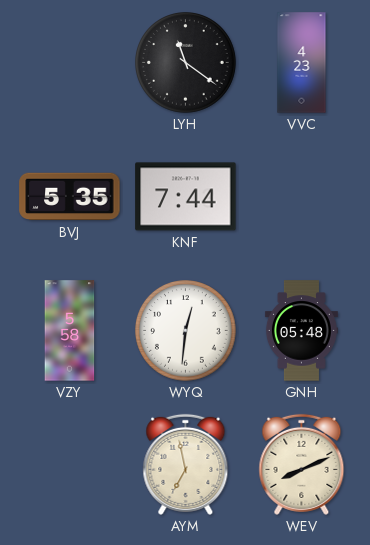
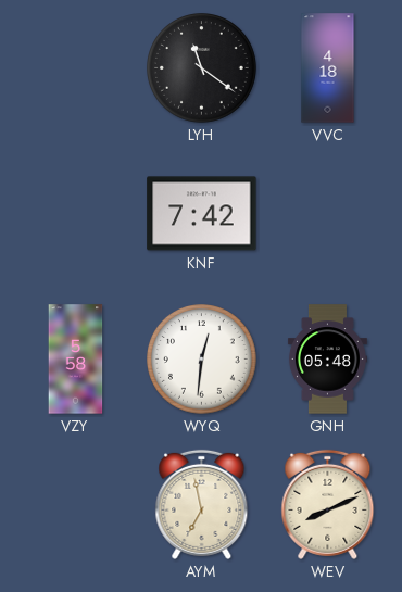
VVC: 4:23 -> 4:18 (328, 68)
BVJ: 5:35 -> none (70, 197)
KNF: 7:44 -> 7:42 (202, 214)
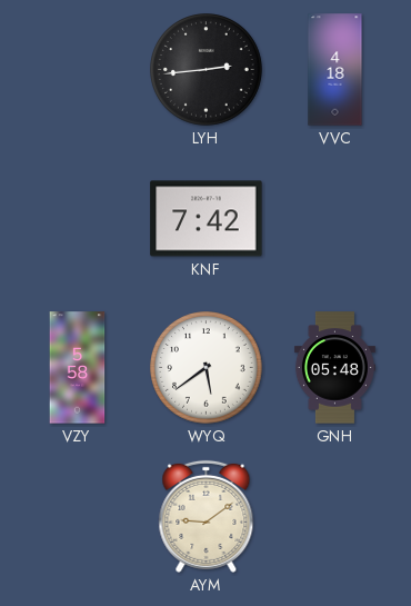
LYH: 11:21 -> 2:44 (207, 70)
WYQ: 12:31 -> 5:39 (207, 368)
AYM: 6:58 -> 9:09 (207, 516)
WEV: 8:11 -> none (328, 504)
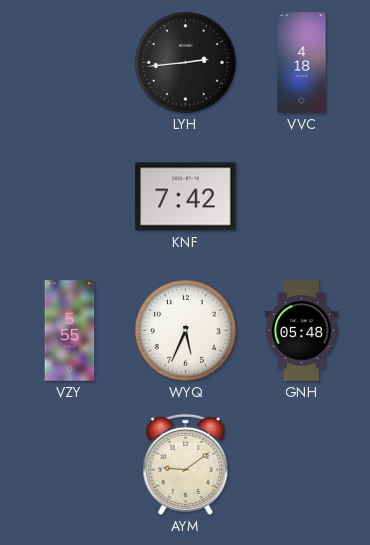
VZY: 5:58 -> 5:55 (70, 331)
WYQ: 5:39 -> 5:34 (186, 331)
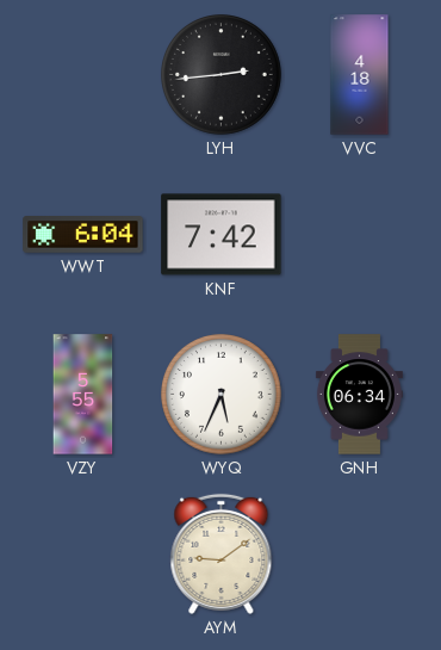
WWT: none -> 6:04 (83, 235)
GNH: 05:48 -> 06:34 (359, 395)
